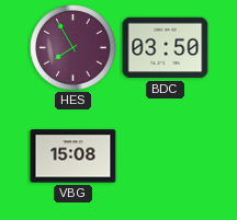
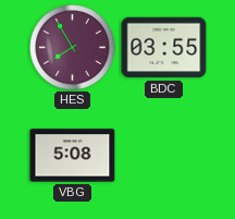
BDC: 03:50 -> 03:55 (164, 48)
VBG: 15:08 -> 5:08 (73, 156)
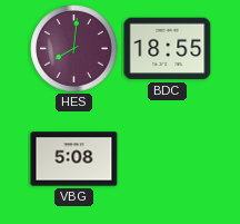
HES: 7:55 -> 8:01 (74, 49)
BDC: 03:55 -> 18:55 (168, 49)
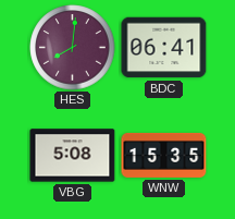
BDC: 18:55 -> 06:41 (164, 48)
WNW: none -> 15:35 (164, 155)
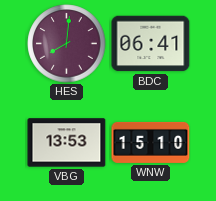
VBG: 5:08 -> 13:53 (67, 143)
WNW: 15:35 -> 15:10 (151, 142)
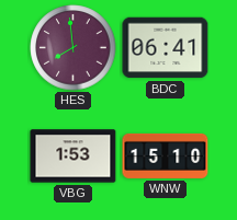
HES: 8:01 -> 7:59 (74, 48)
VBG: 13:53 -> 1:53 (74, 157)
